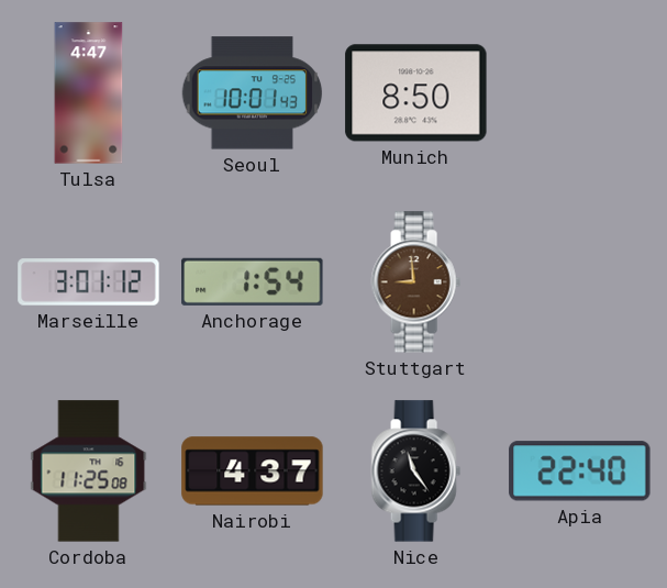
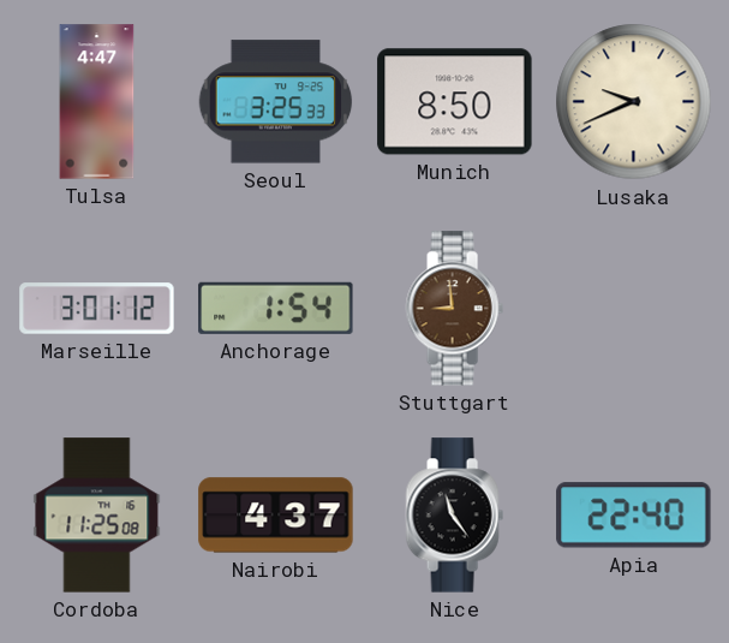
Seoul: 10:01 -> 3:25 (276, 102)
Lusaka: none -> 9:41 (634, 102)
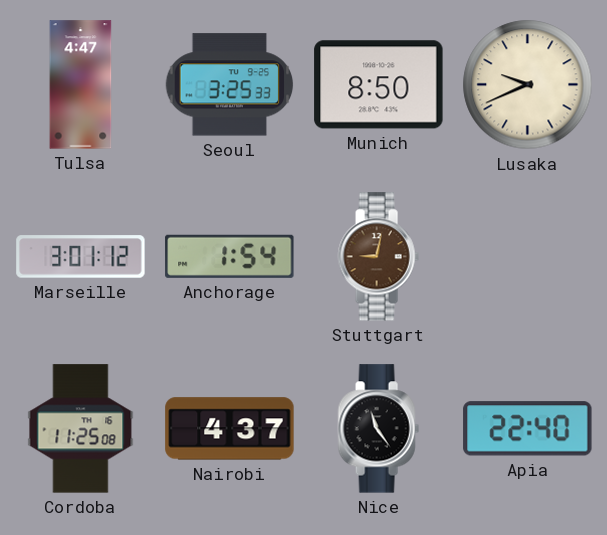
Stuttgart: 8:59 -> 9:02 (378, 257)
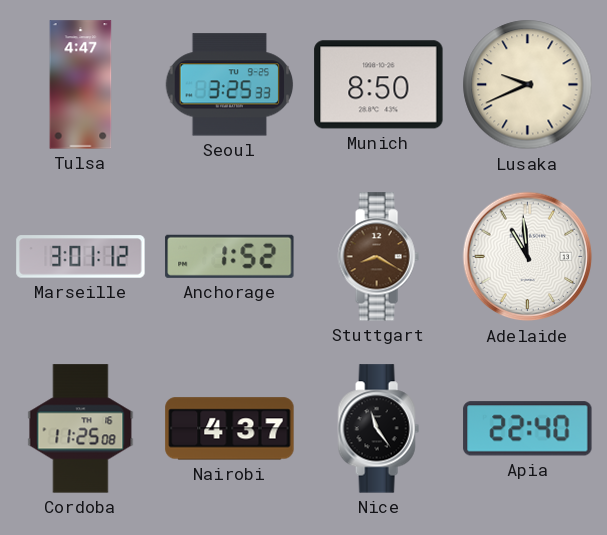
Anchorage: 1:54 -> 1:52 (230, 256)
Stuttgart: 9:02 -> 8:20 (378, 257)
Adelaide: none -> 10:59 (528, 257)
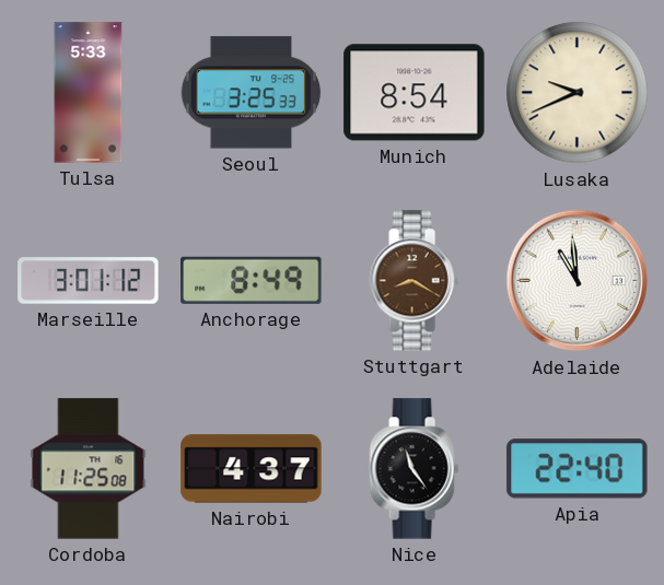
Tulsa: 4:47 -> 5:33 (89, 93)
Munich: 8:50 -> 8:54 (415, 93)
Anchorage: 1:52 -> 8:49 (252, 280)
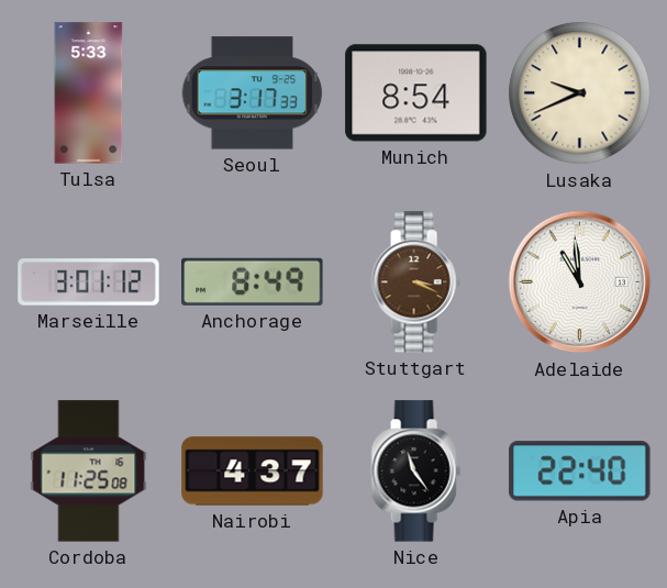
Seoul: 3:25 -> 3:17 (253, 93)
Stuttgart: 8:20 -> 3:19 (415, 282)
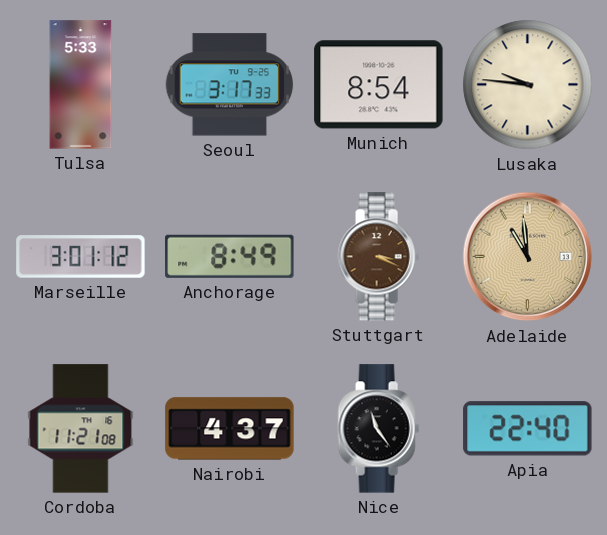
Lusaka: 9:41 -> 9:46 (528, 85)
Adelaide dial: white -> champagne (528, 257)
Cordoba: 11:25 -> 11:21 (81, 429)
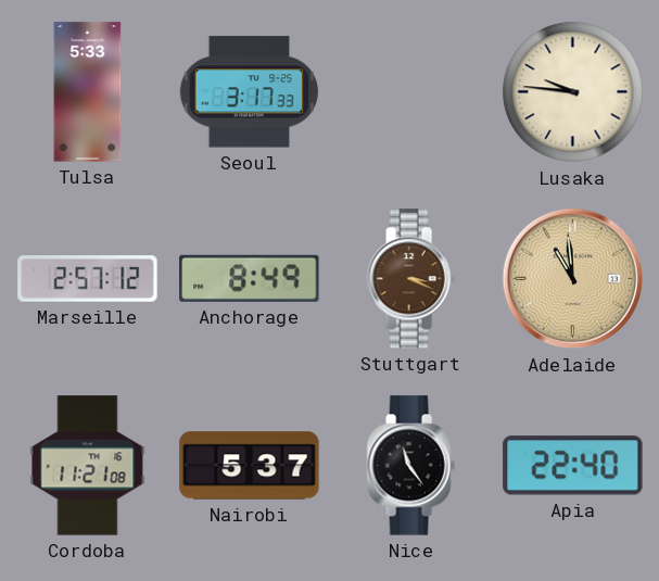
Munich: 8:54 -> none (379, 85)
Marseille: 3:01 -> 2:57 (88, 279)
Nairobi: 4:37 -> 5:37 (250, 466)
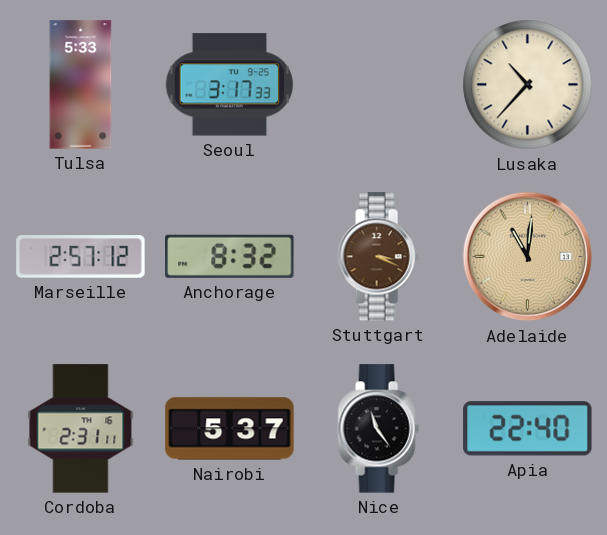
Lusaka: 9:46 -> 10:37 (528, 85)
Anchorage: 8:49 -> 8:32 (230, 256)
Adelaide: 10:59 -> 11:01 (528, 257)
Cordoba: 11:21 -> 2:31 (81, 429)
